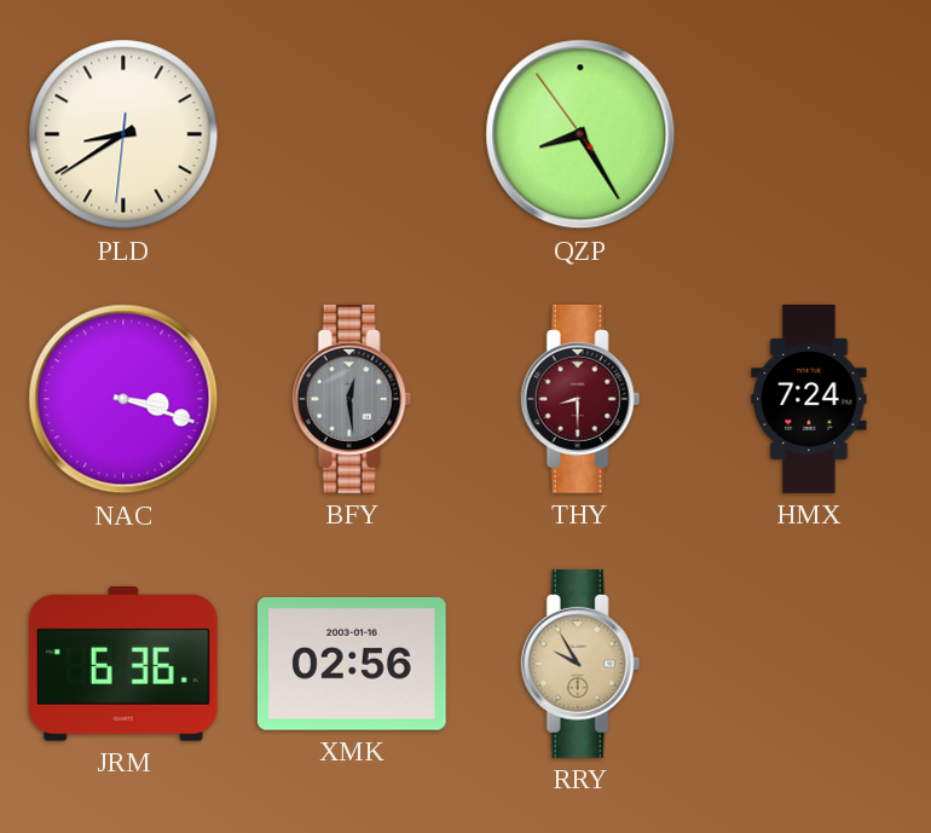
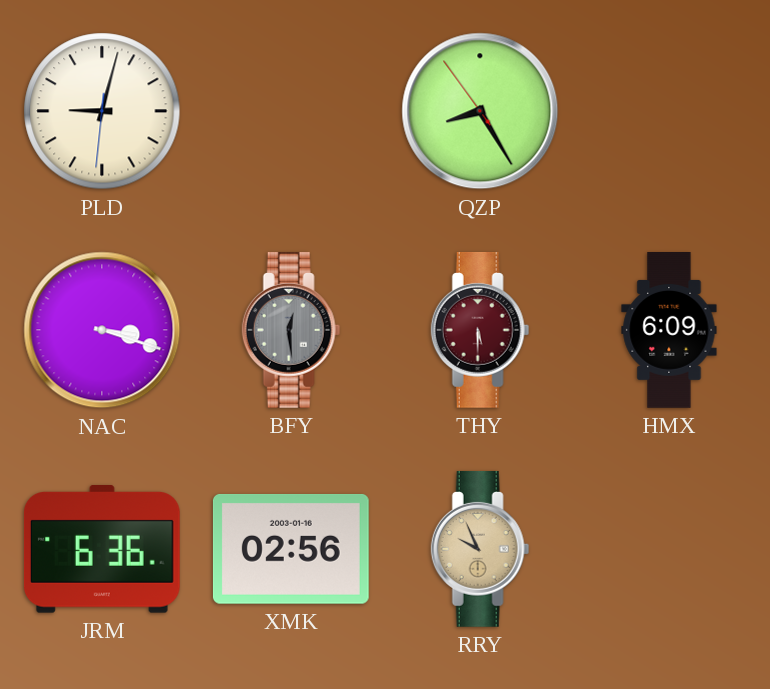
PLD: 8:39 -> 9:02 (102, 111)
THY: 8:30 -> 5:30 (480, 330)
HMX: 7:24 -> 6:09 (669, 331)
RRY: 9:55 -> 9:56 (480, 549)
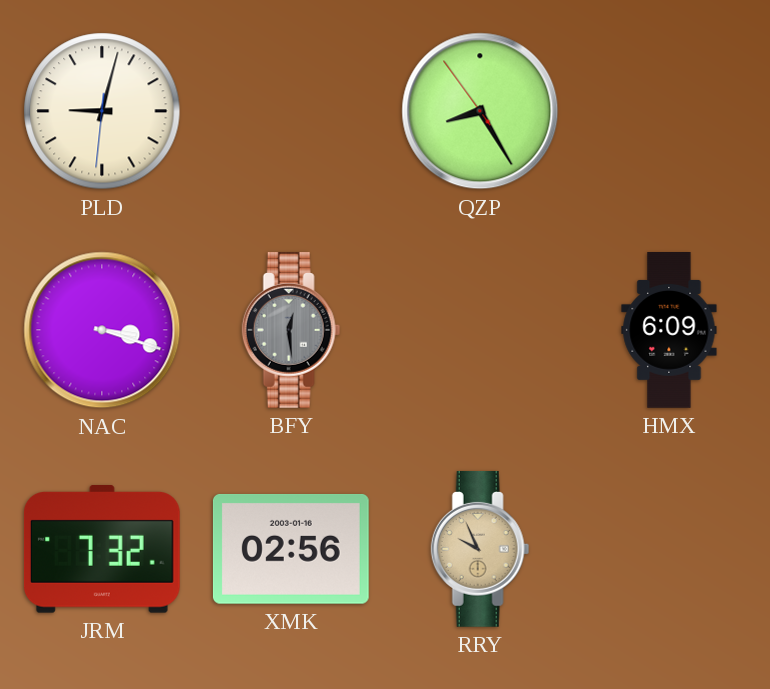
THY: 5:30 -> none (480, 330)
JRM: 6:36 -> 7:32 (102, 550)
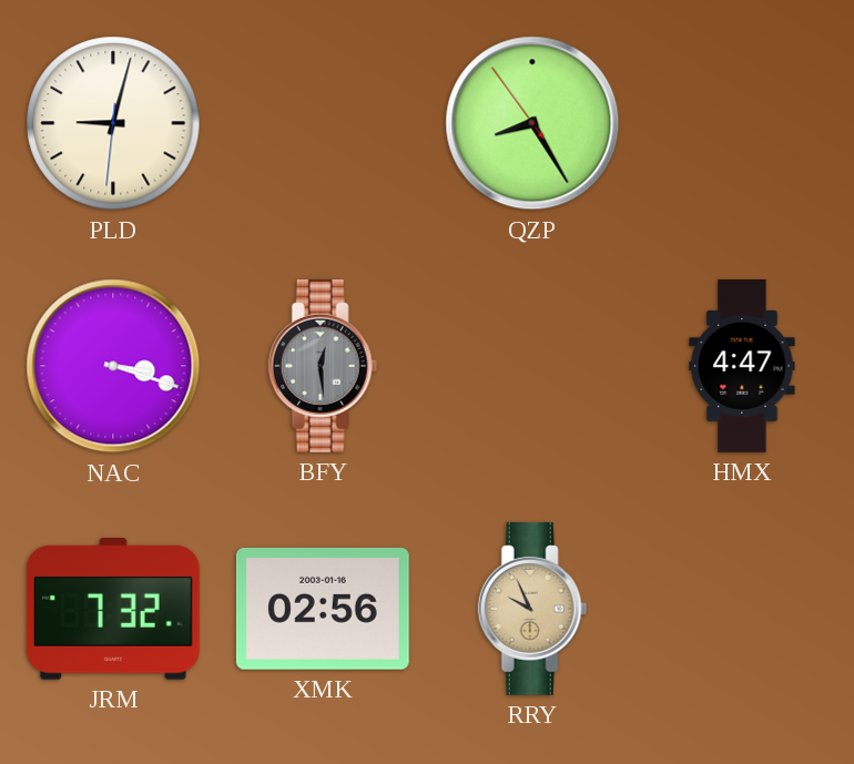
HMX: 6:09 -> 4:47 (742, 367)
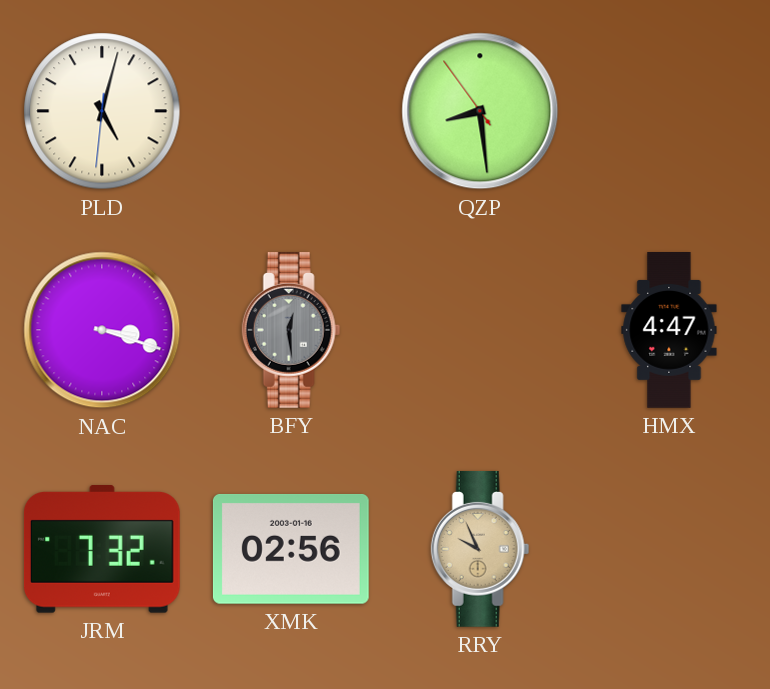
PLD: 9:02 -> 5:02 (102, 111)
QZP: 8:24 -> 8:28 (480, 111)
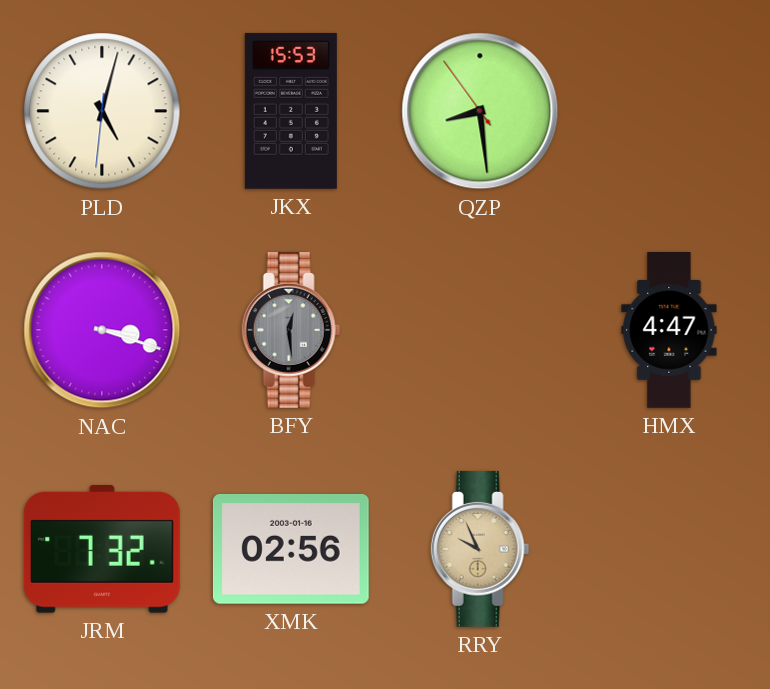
JKX: none -> 15:53 (291, 111)
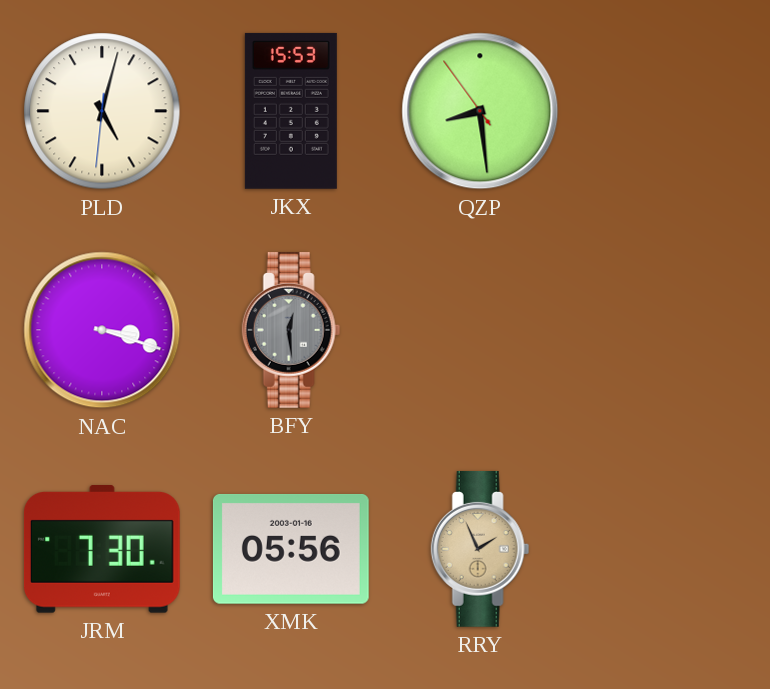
HMX: 4:47 -> none (669, 331)
JRM: 7:32 -> 7:30 (102, 550)
XMK: 02:56 -> 05:56 (291, 549)
RRY: 9:56 -> 1:56 (480, 549)
